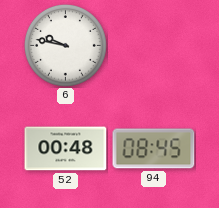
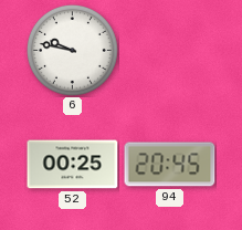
52: 00:48 -> 00:25 (73, 165)
94: 08:45 -> 20:45 (170, 165)
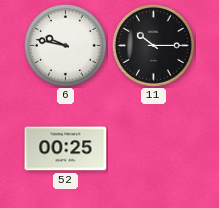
11: none -> 10:15 (154, 46)
94: 20:45 -> none (170, 165)
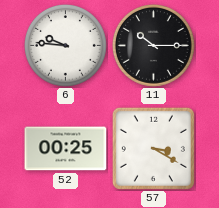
6: 9:47 -> 9:46 (66, 46)
57: none -> 3:20 (153, 148)
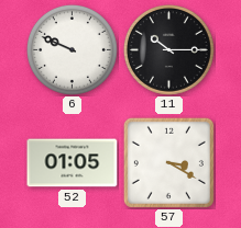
6: 9:46 -> 9:49 (73, 50)
52: 00:25 -> 01:05 (73, 163)
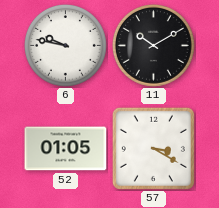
6: 9:49 -> 9:47 (66, 46)
11: 10:15 -> 10:10 (154, 46)
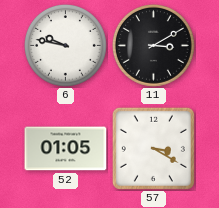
11: 10:10 -> 3:10 (154, 46)
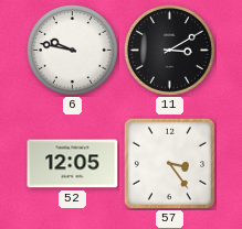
52: 01:05 -> 12:05 (73, 164)
57: 3:20 -> 3:24 (169, 163)
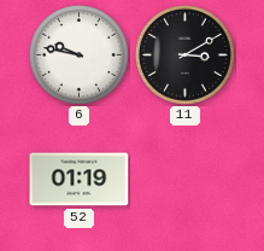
52: 12:05 -> 01:19 (80, 180)
57: 3:24 -> none (169, 163)
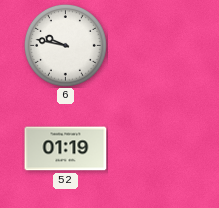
11: 3:10 -> none (186, 56)
